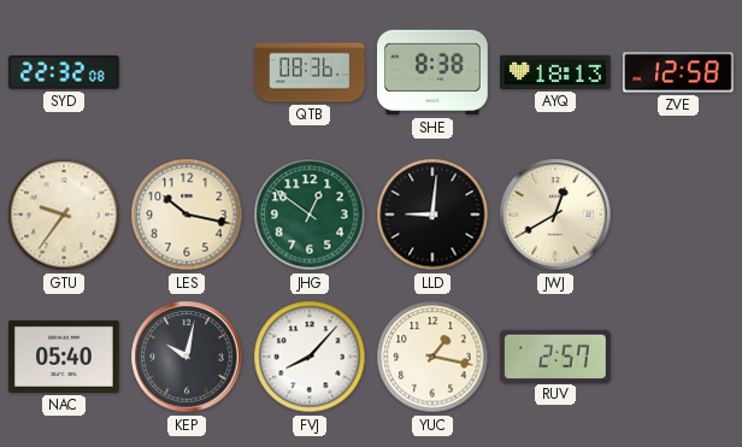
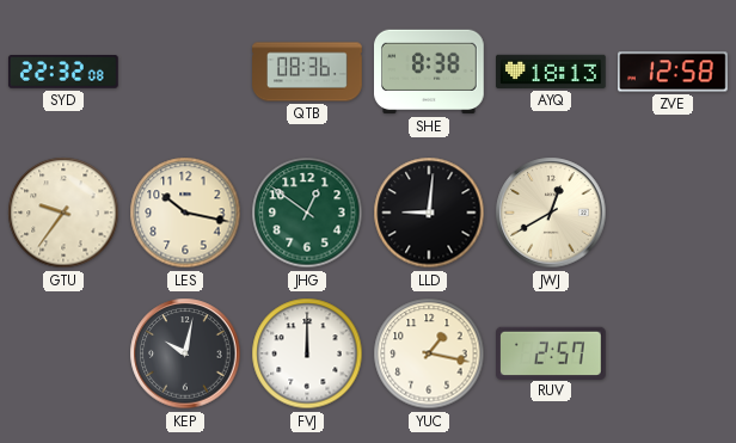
NAC: 05:40 -> none (65, 357)
FVJ: 8:07 -> 12:00 (307, 353)
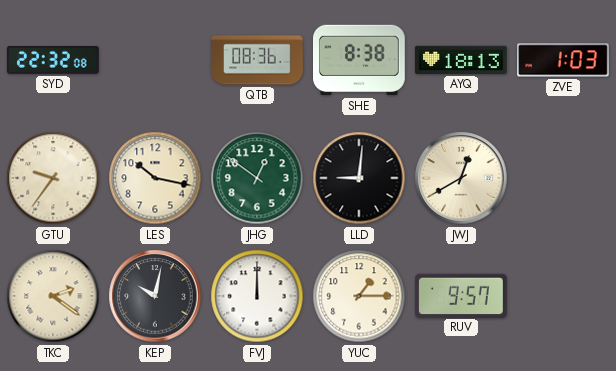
ZVE: 12:58 -> 1:03 (564, 60)
TKC: none -> 2:21 (53, 296)
YUC: 1:17 -> 1:15 (359, 296)
RUV: 2:57 -> 9:57 (462, 295)
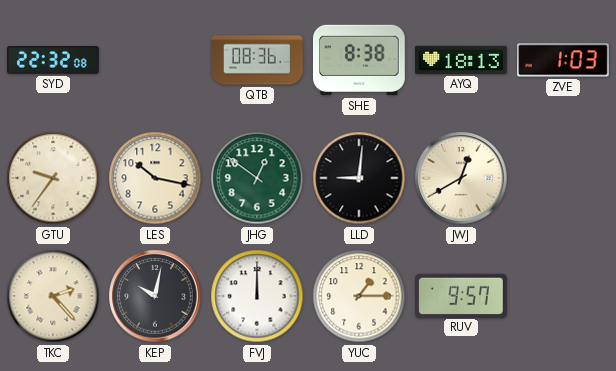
TKC: 2:21 -> 2:23 (53, 296)
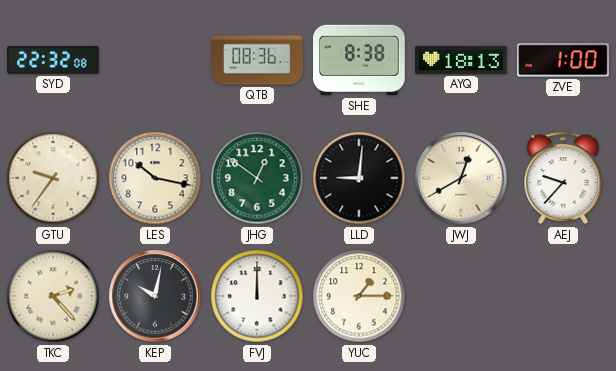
ZVE: 1:03 -> 1:00 (564, 60)
AEJ: none -> 9:37 (563, 178)
RUV: 9:57 -> none (462, 295)
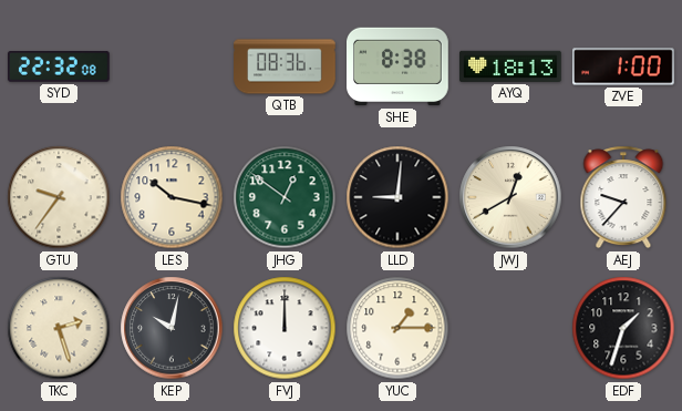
TKC: 2:23 -> 2:27 (59, 328)
EDF: none -> 1:33 (623, 328)
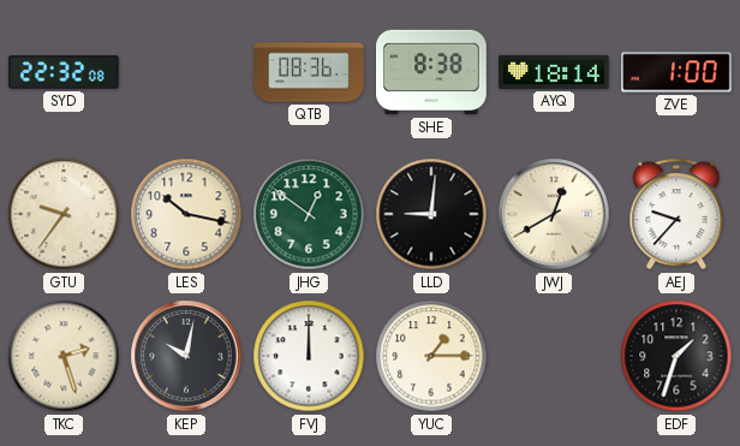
AYQ: 18:13 -> 18:14 (555, 72)
